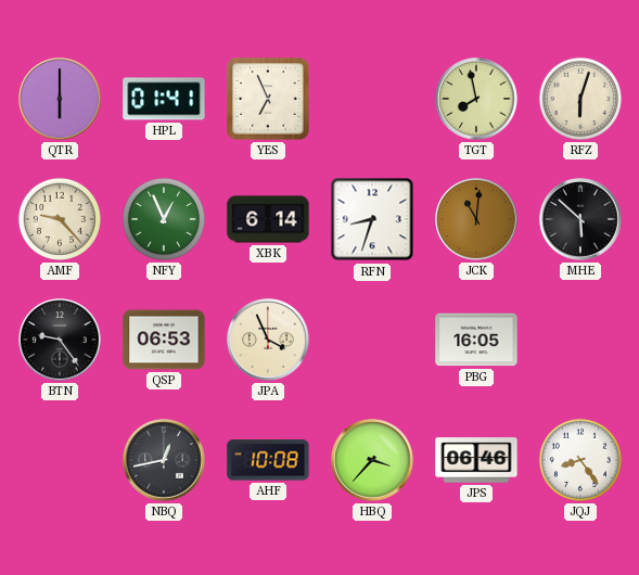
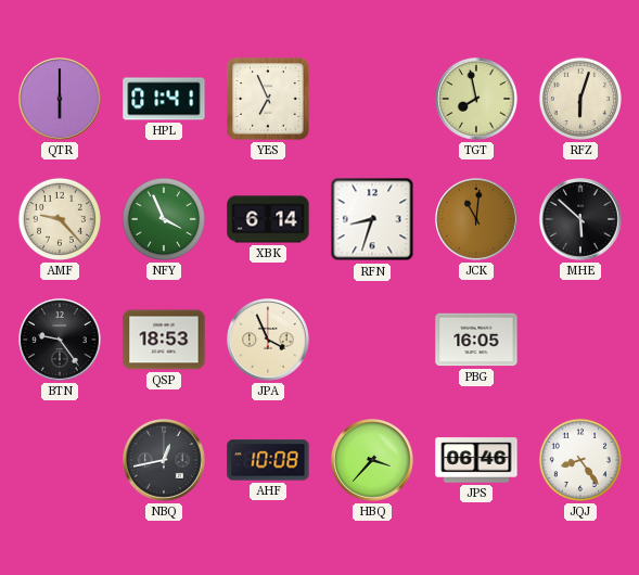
NFY: 12:56 -> 3:56 (164, 219)
QSP: 06:53 -> 18:53 (164, 340)
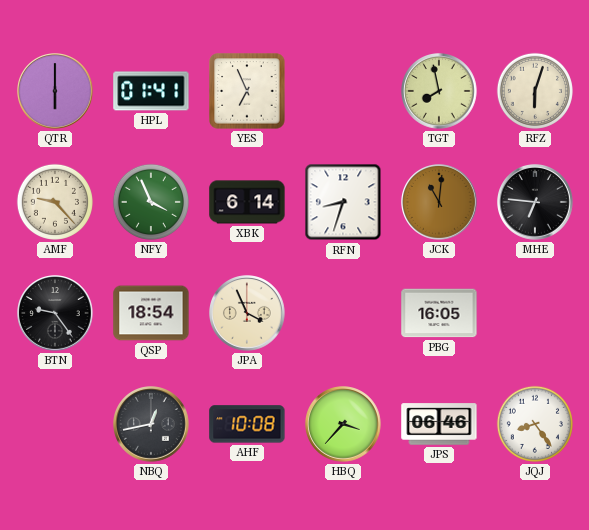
MHE: 5:52 -> 6:46 (536, 203)
QSP: 18:53 -> 18:54 (151, 313)
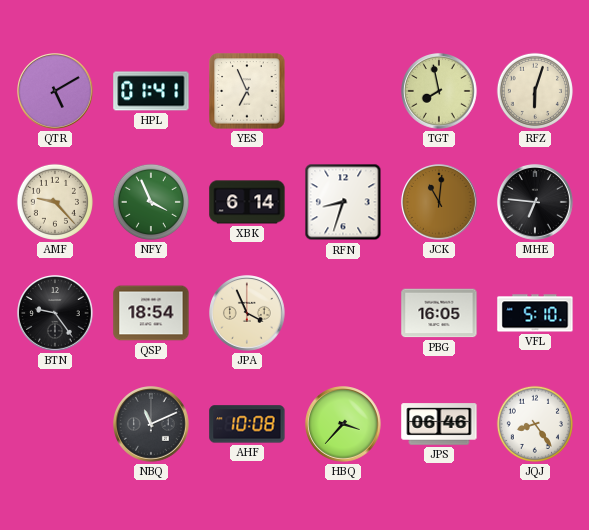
QTR: 6:00 -> 5:10 (56, 92)
VFL: none -> 5:10 (535, 313)
NBQ: 12:43 -> 11:11 (152, 425)
